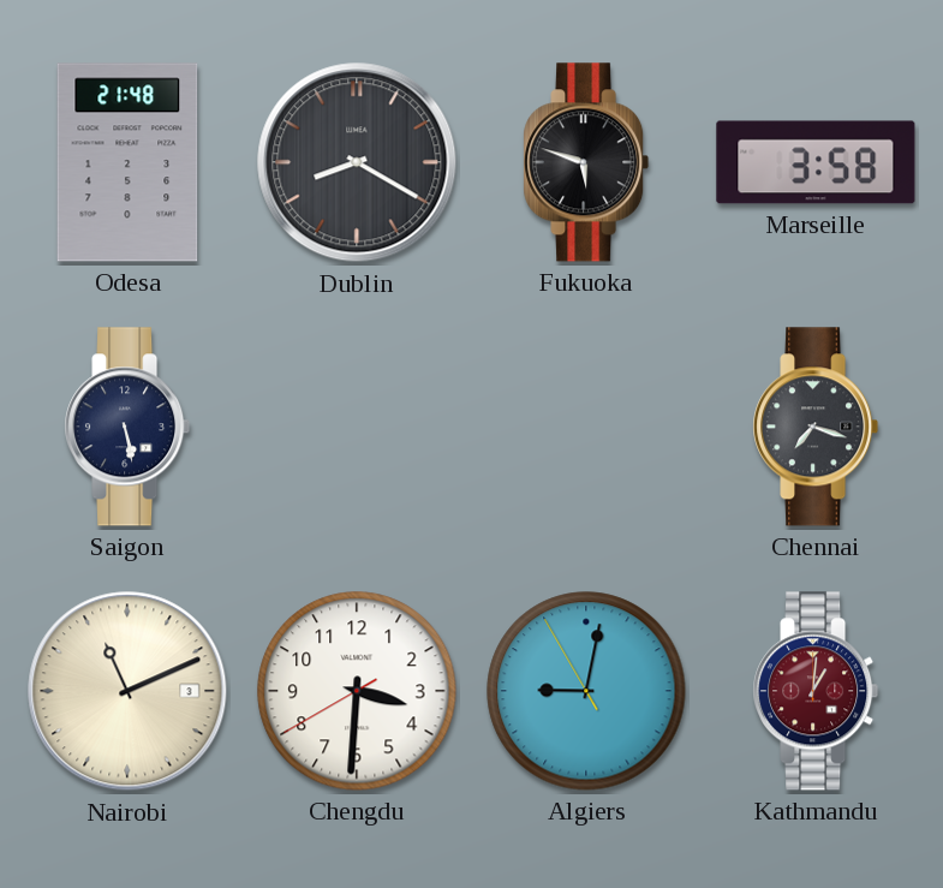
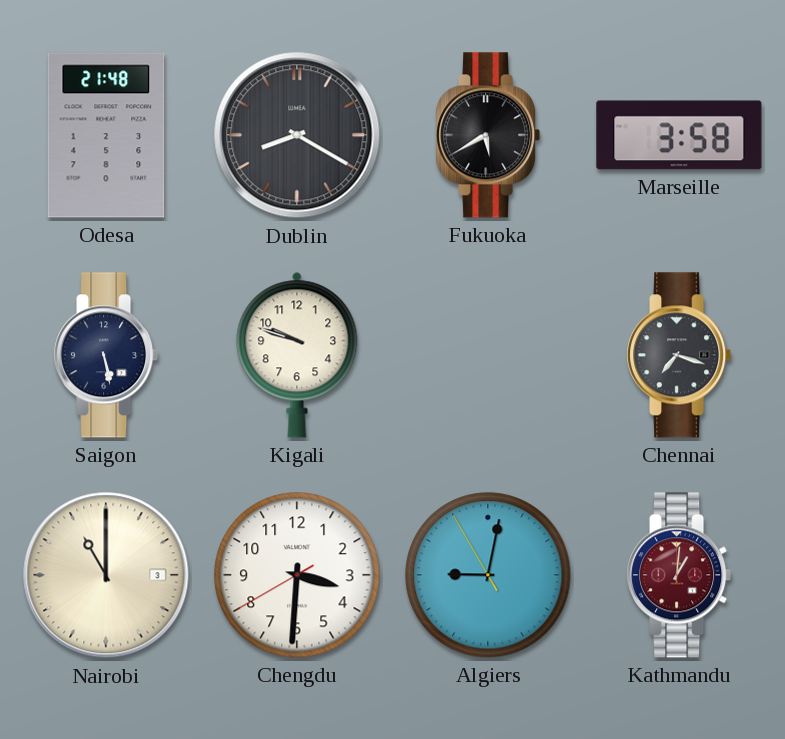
Fukuoka: 5:48 -> 5:40 (488, 135)
Kigali: none -> 9:48 (297, 355)
Nairobi: 11:11 -> 11:00 (106, 575)
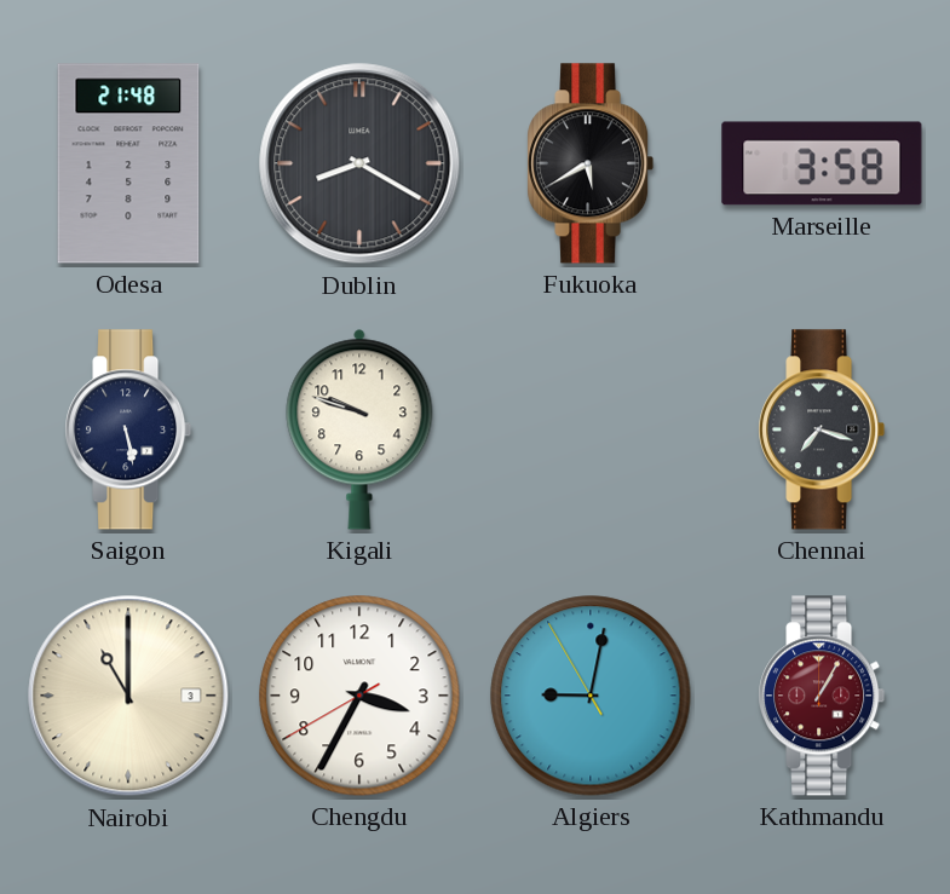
Chengdu: 3:30 -> 3:34 (359, 696)
Kathmandu: 1:01 -> 1:05 (822, 696)
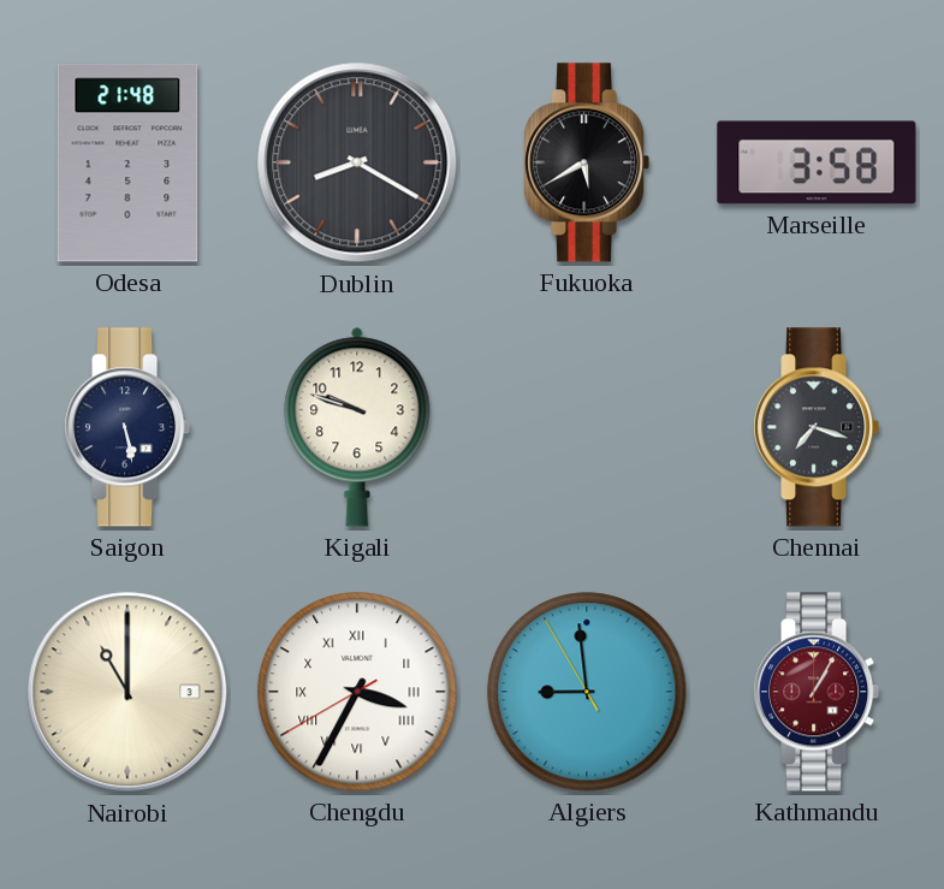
Chengdu numerals: Arabic -> Roman (357, 692)
Algiers: 9:01 -> 8:58 (587, 692)
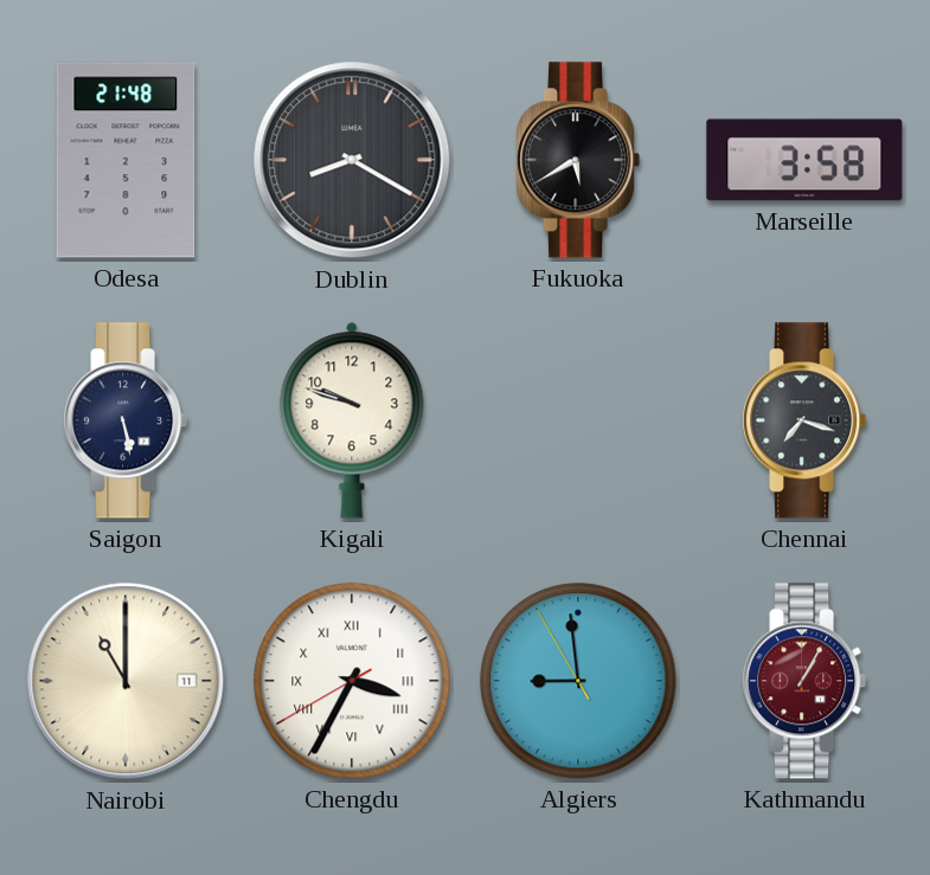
Nairobi date: 3 -> 11 (126, 681)
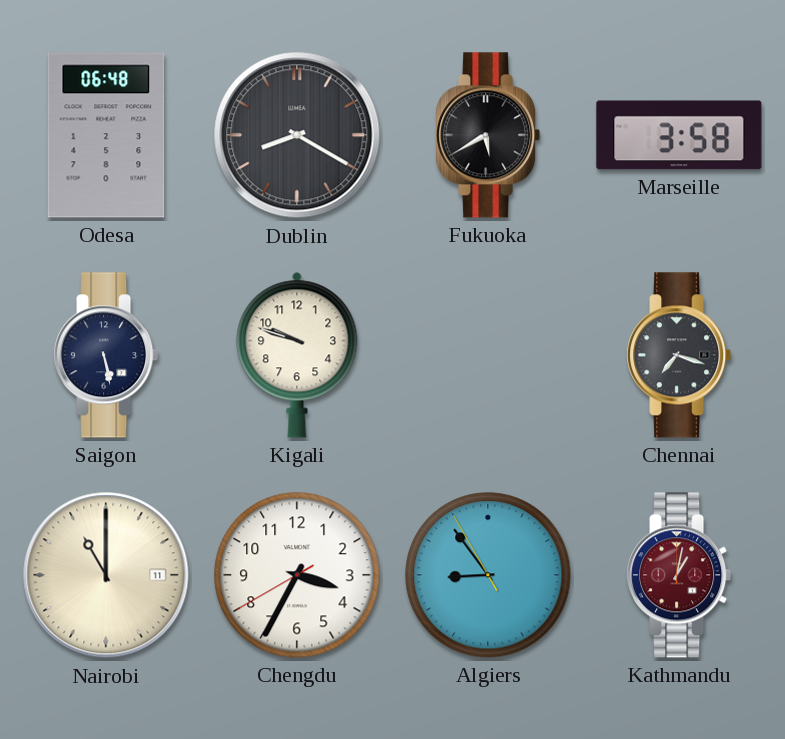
Odesa: 21:48 -> 06:48 (106, 135)
Chengdu numerals: Roman -> Arabic (297, 575)
Algiers: 8:58 -> 8:53 (488, 575)
Kathmandu: 1:05 -> 1:02 (679, 575)
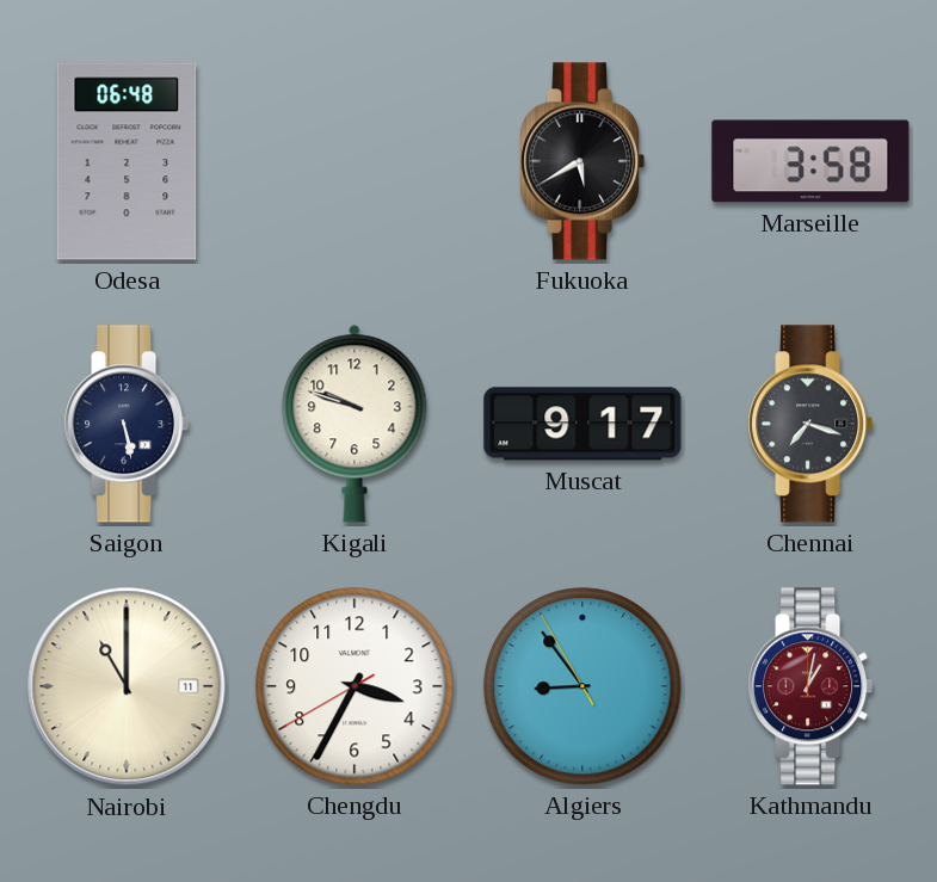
Dublin: 8:20 -> none (297, 135)
Muscat: none -> 9:17 (582, 424)
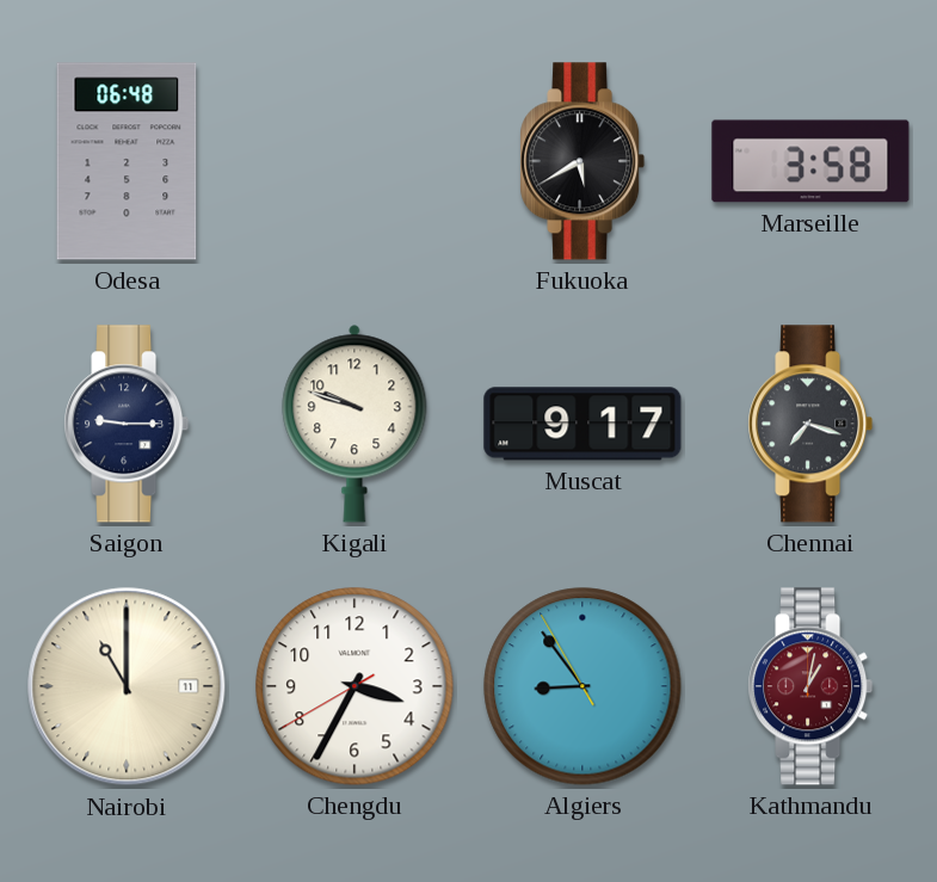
Saigon: 5:28 -> 9:15 (127, 424)
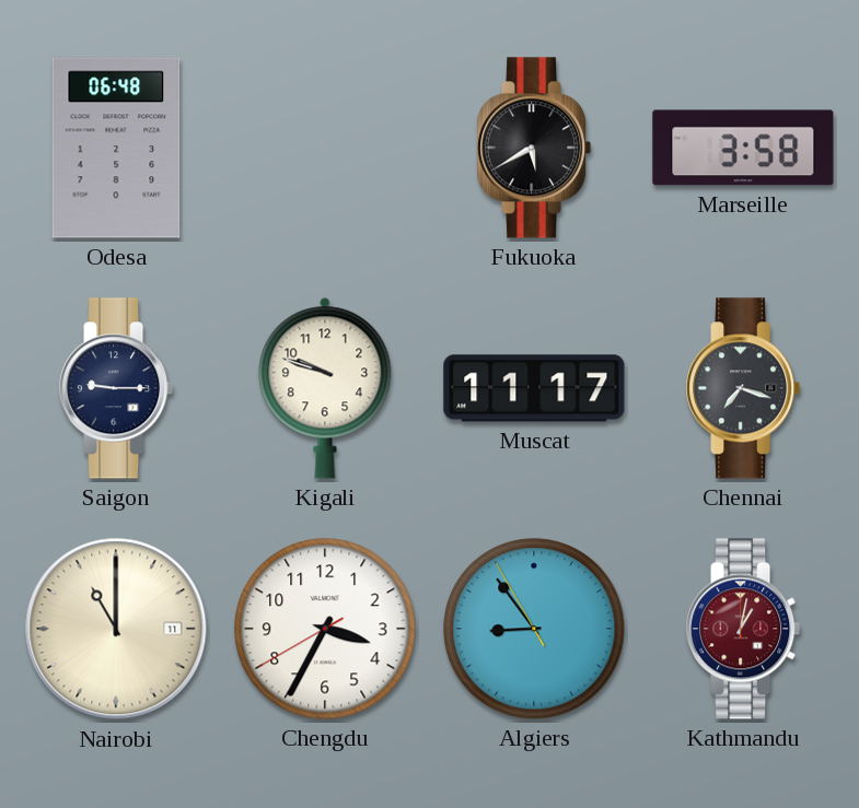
Muscat: 9:17 -> 11:17 (534, 388)
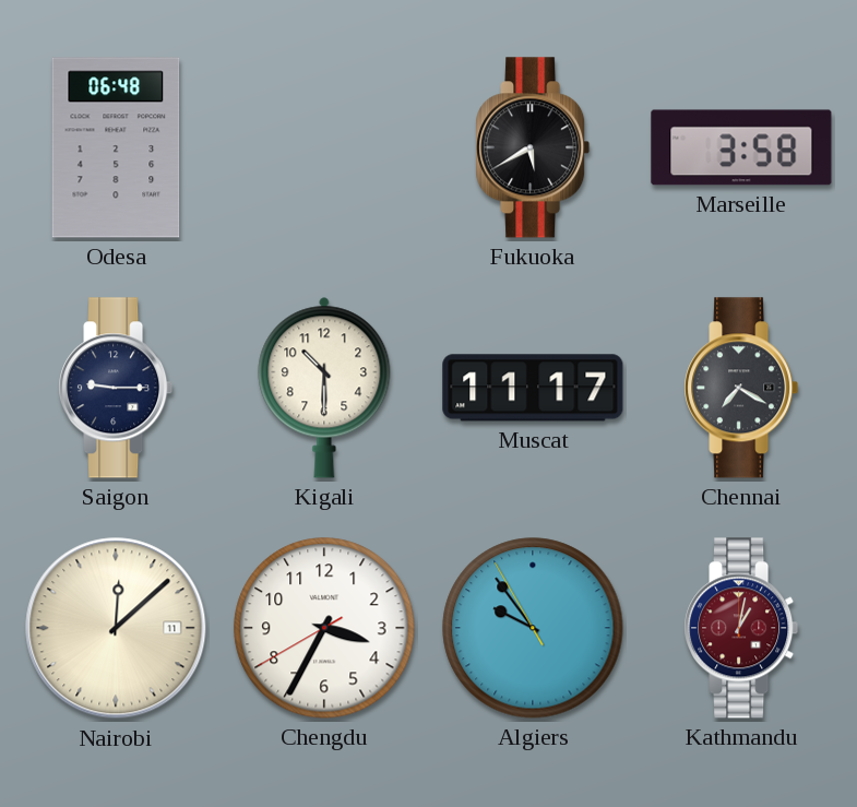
Kigali: 9:48 -> 10:30 (324, 388)
Chennai: 7:18 -> 7:20 (741, 388)
Nairobi: 11:00 -> 12:08 (116, 628)
Algiers: 8:53 -> 9:53 (533, 628)
